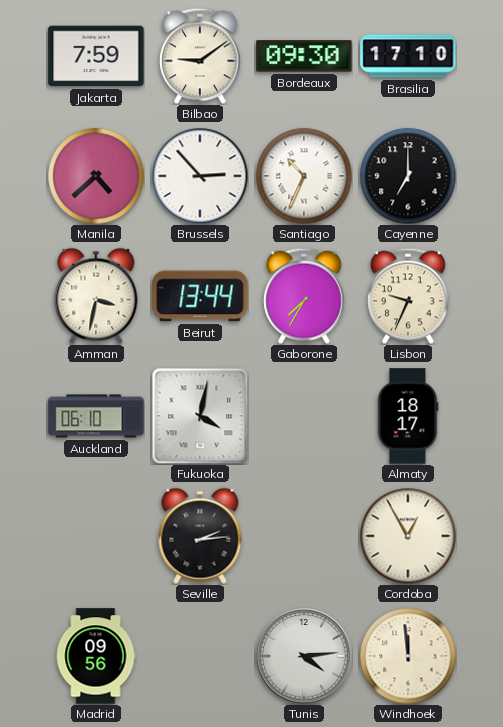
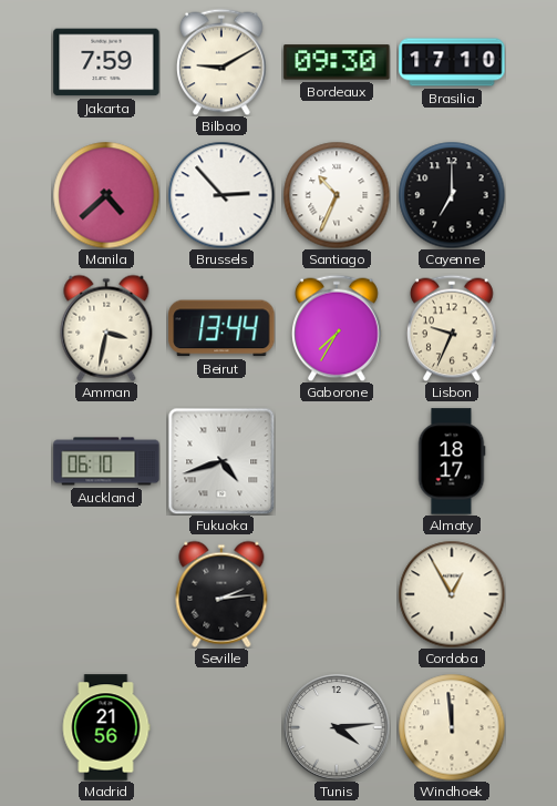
Bilbao: 9:09 -> 9:10 (221, 62)
Fukuoka: 4:02 -> 4:42 (221, 461)
Madrid: 09:56 -> 21:56 (106, 727)
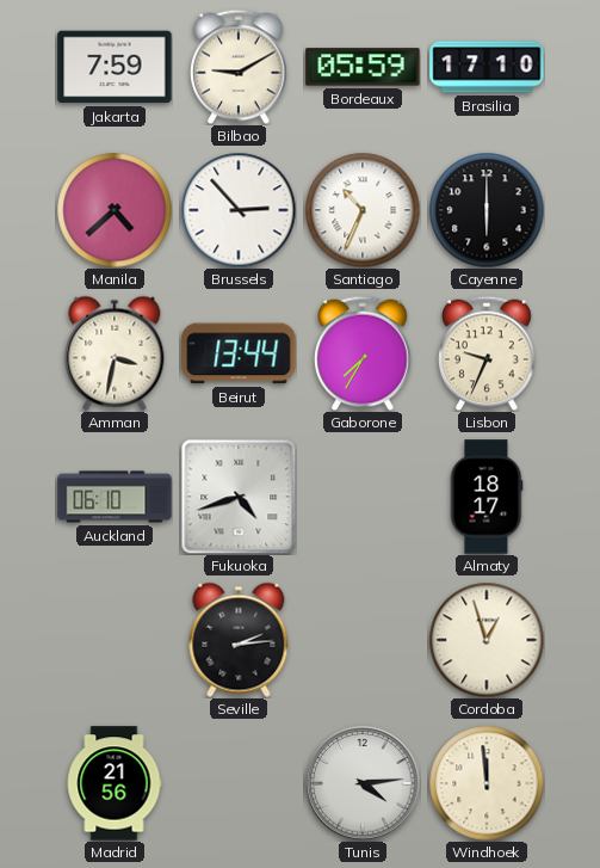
Bordeaux: 09:30 -> 05:59 (363, 67)
Cayenne: 7:00 -> 6:00 (487, 210)
Cordoba: 12:55 -> 12:57 (487, 640)
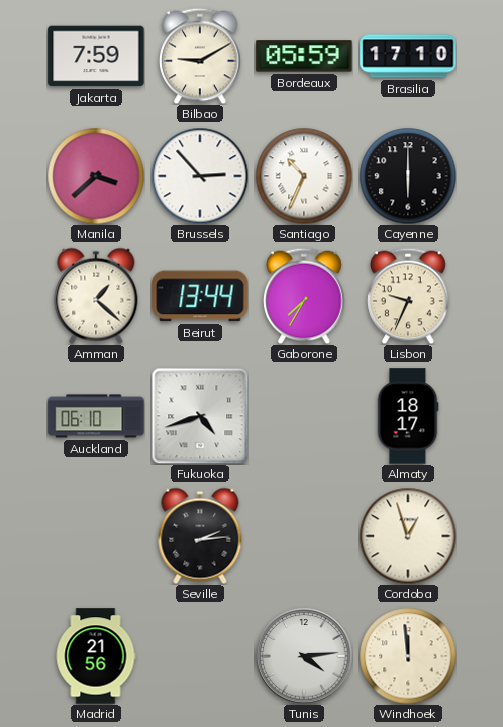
Manila: 4:38 -> 3:38 (96, 176)
Amman: 3:32 -> 1:22 (96, 296)
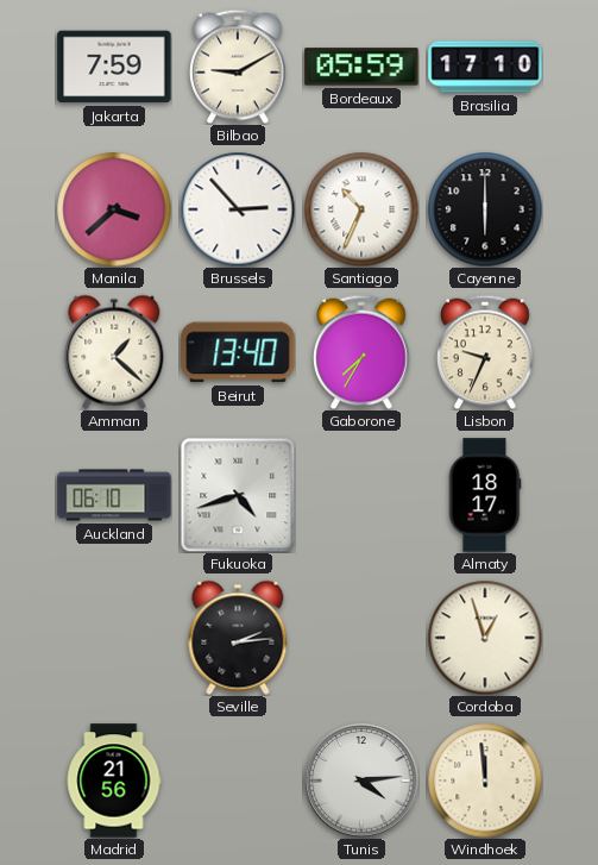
Beirut: 13:44 -> 13:40 (238, 352)
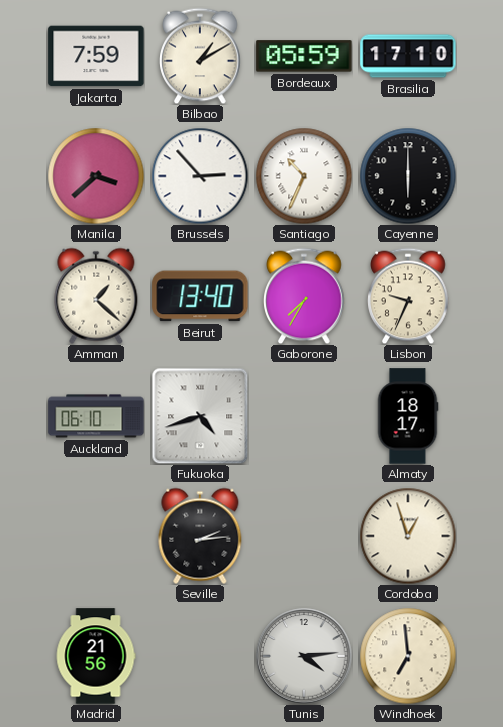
Bilbao: 9:10 -> 1:10 (200, 56)
Windhoek: 11:59 -> 6:59 (408, 656)
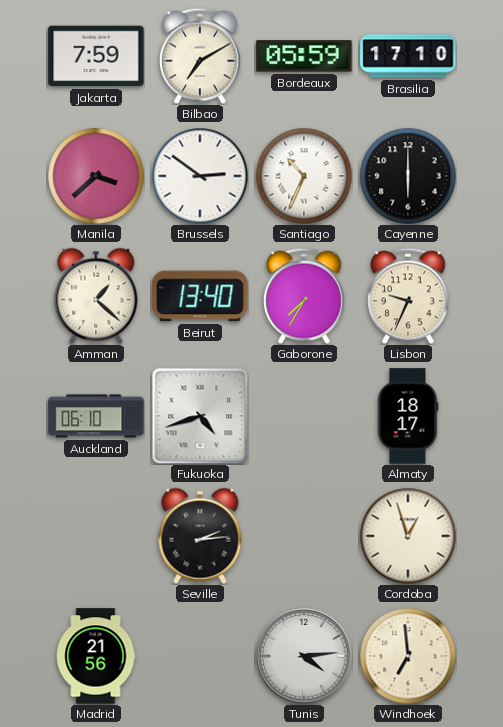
Bilbao: 1:10 -> 7:10 (200, 56)
Brussels: 2:53 -> 2:51 (200, 176)
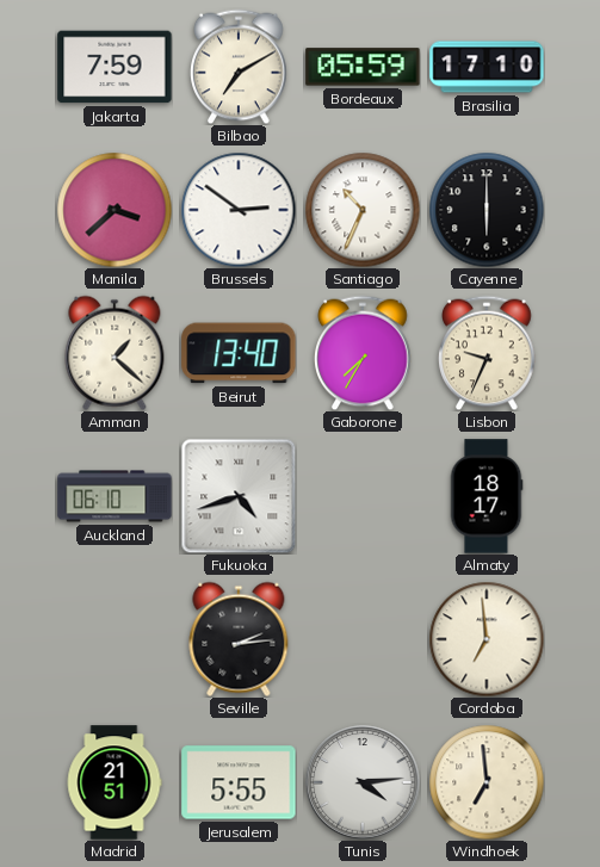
Cordoba: 12:57 -> 6:59 (487, 639)
Madrid: 21:56 -> 21:51 (115, 782)
Jerusalem: none -> 5:55 (239, 782)
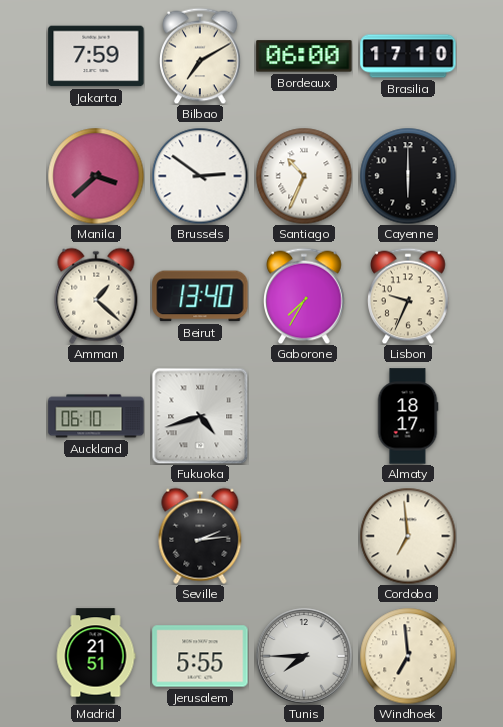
Bordeaux: 05:59 -> 06:00 (304, 56)
Tunis: 4:14 -> 7:45 (304, 656)
